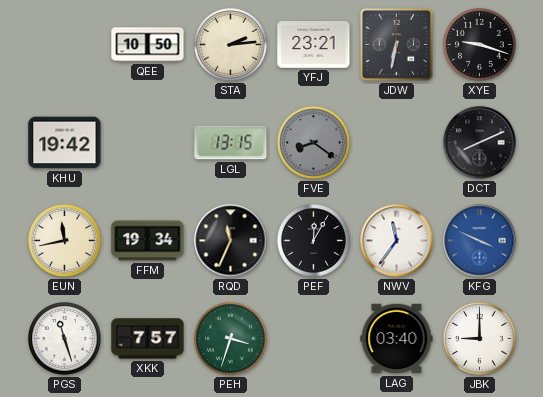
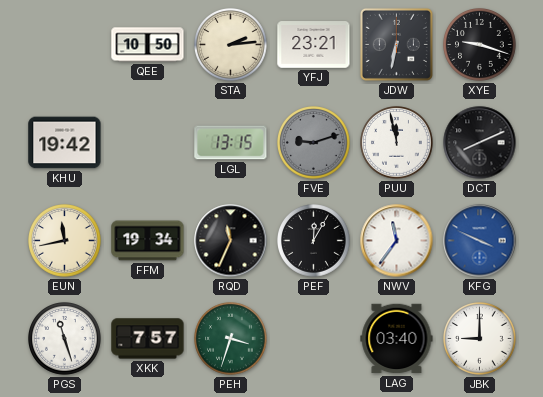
FVE: 8:21 -> 9:12 (314, 143)
PUU: none -> 11:58 (397, 143)
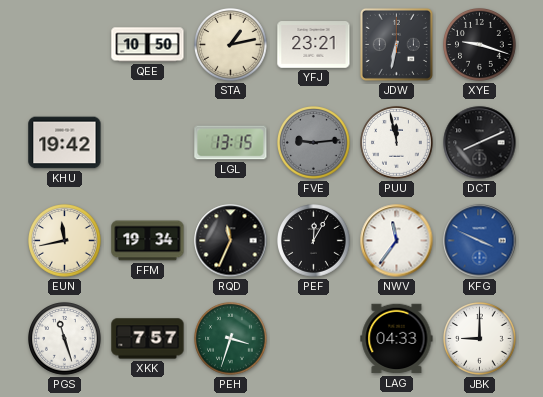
STA: 2:14 -> 1:13 (231, 45)
FVE: 9:12 -> 9:14 (314, 143)
LAG: 03:40 -> 04:33 (397, 339)
